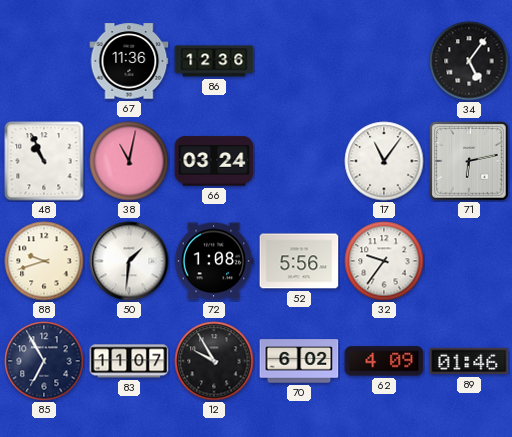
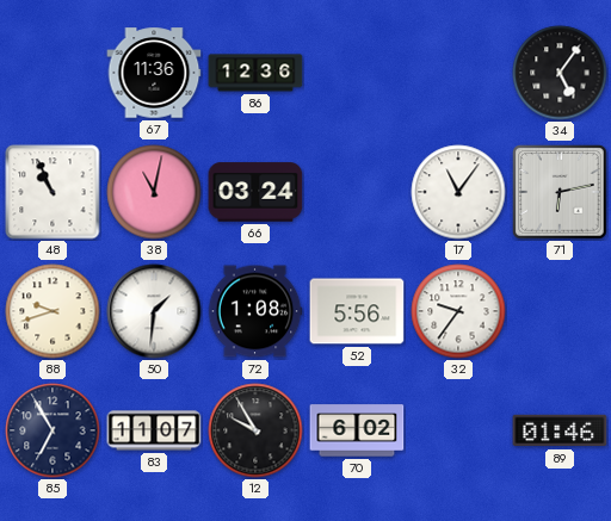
62: 4:09 -> none (384, 361)
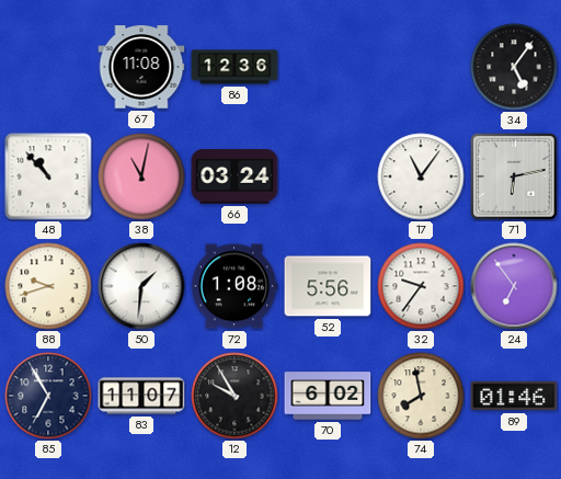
67: 11:36 -> 11:08 (141, 67)
48: 10:56 -> 10:53 (48, 176)
24: none -> 6:54 (514, 286)
74: none -> 7:58 (421, 396)
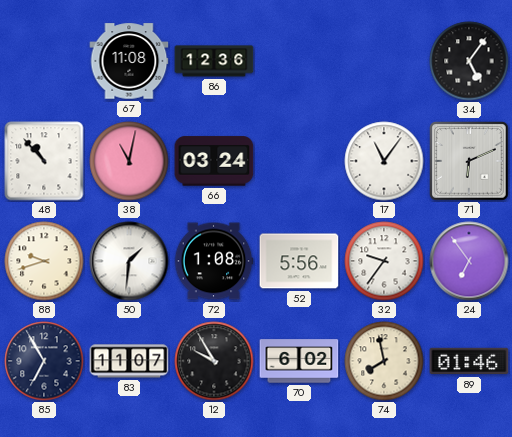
71: 6:13 -> 6:11 (469, 161)
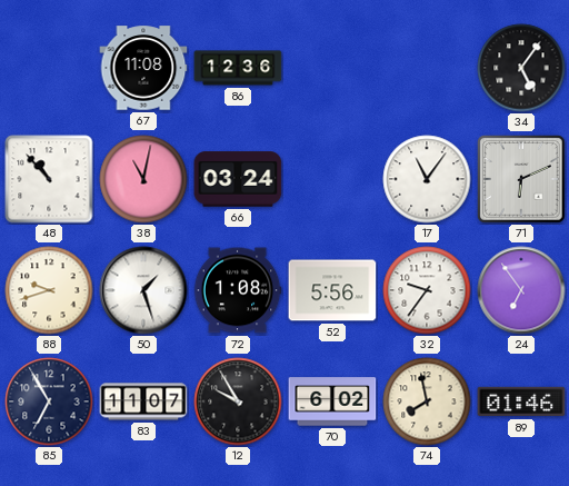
50: 1:31 -> 1:27 (143, 290)
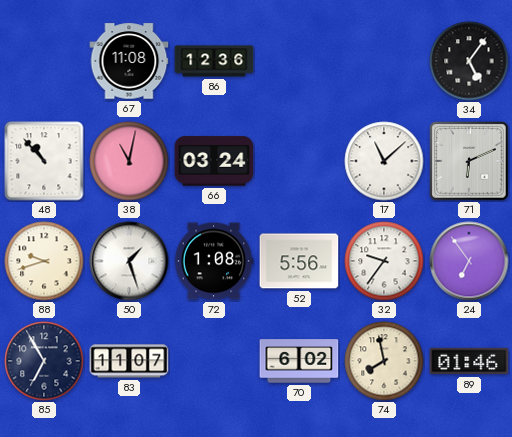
17: 11:06 -> 11:08 (384, 161)
12: 9:55 -> none (238, 401)
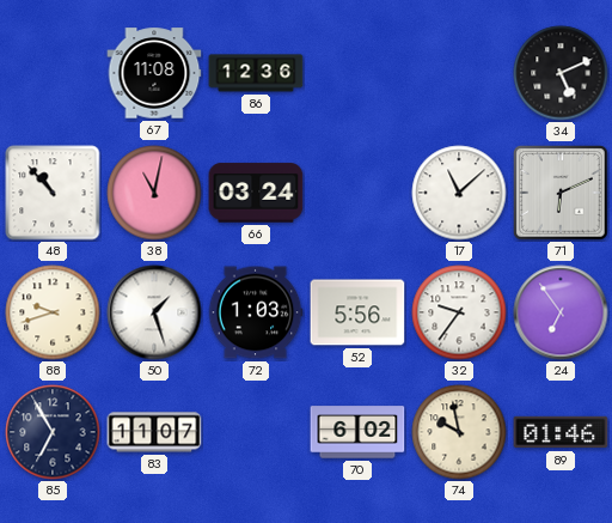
34: 5:06 -> 5:11 (561, 73)
72: 1:08 -> 1:03 (256, 312)
74: 7:58 -> 9:58 (459, 432)
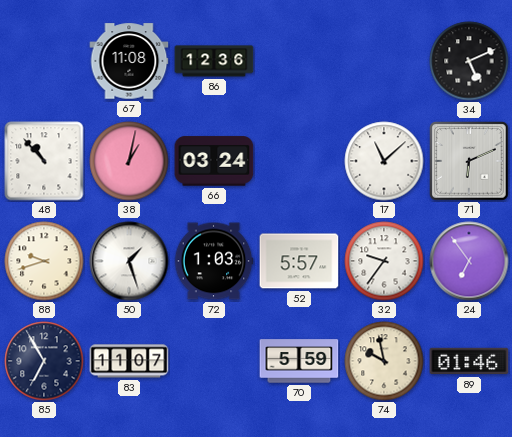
38: 11:02 -> 1:02 (129, 161)
52: 5:56 -> 5:57 (299, 261)
70: 6:02 -> 5:59 (299, 361)
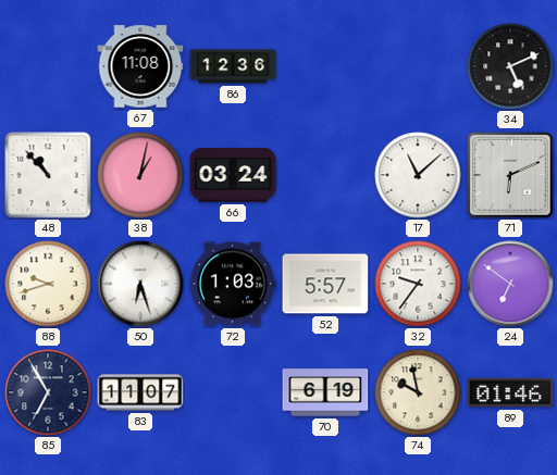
50: 1:27 -> 6:27 (140, 284)
24: 6:54 -> 6:51 (510, 284)
70: 5:59 -> 6:19 (325, 392)
